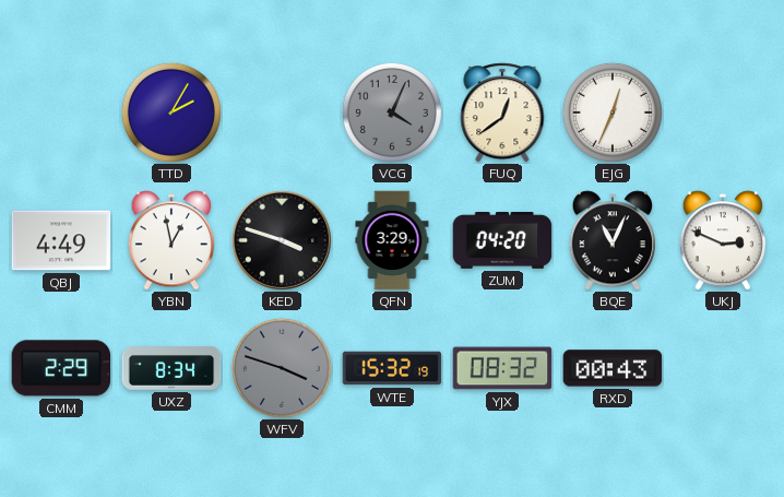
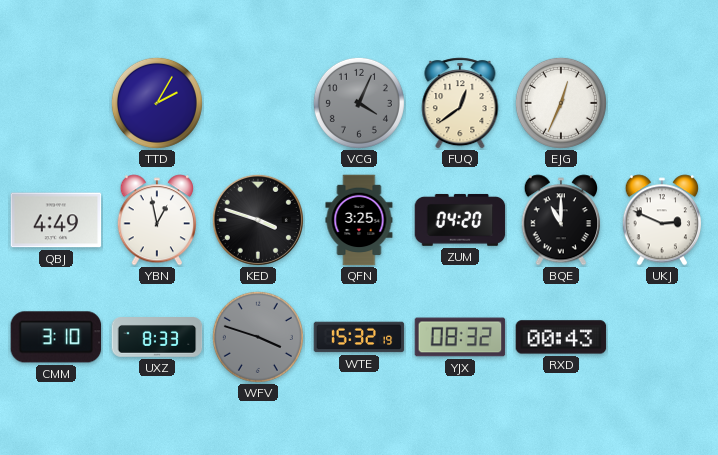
QFN: 3:29 -> 3:25 (359, 220)
BQE: 11:04 -> 11:00 (560, 220)
CMM: 2:29 -> 3:10 (56, 337)
UXZ: 8:34 -> 8:33 (157, 338)
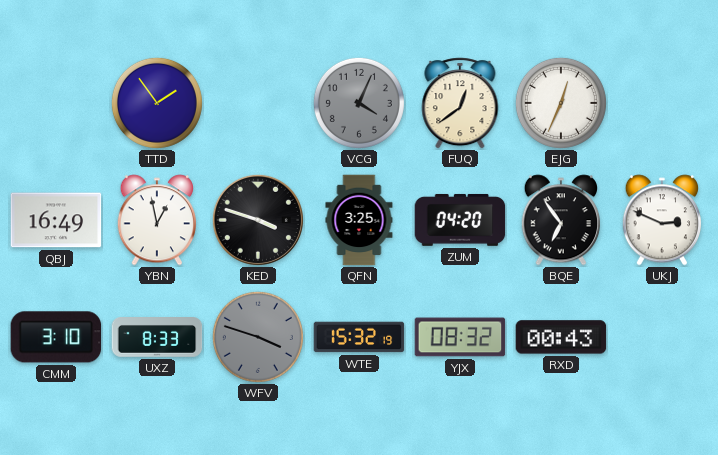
TTD: 2:05 -> 1:54 (157, 103)
QBJ: 4:49 -> 16:49 (56, 220)
BQE: 11:00 -> 6:54 (560, 220)
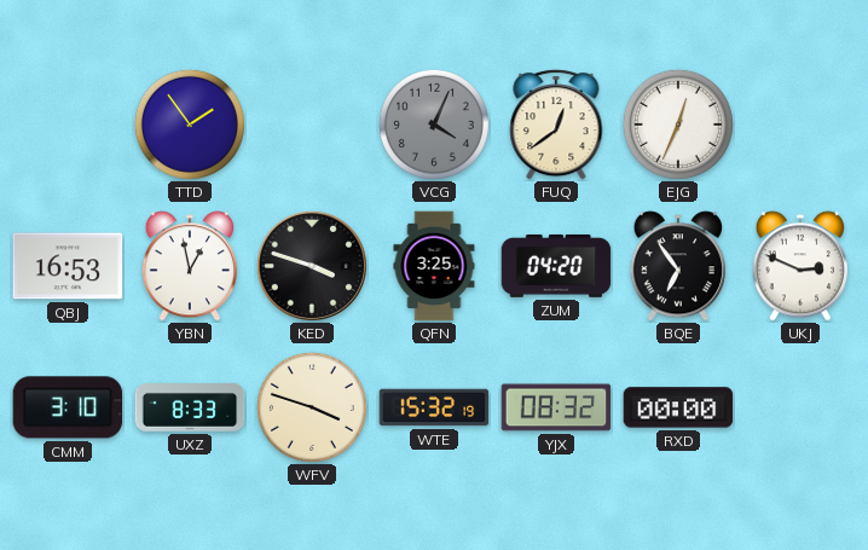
QBJ: 16:49 -> 16:53 (68, 266)
WFV dial: grey -> cream (312, 407)
RXD: 00:43 -> 00:00 (678, 407)
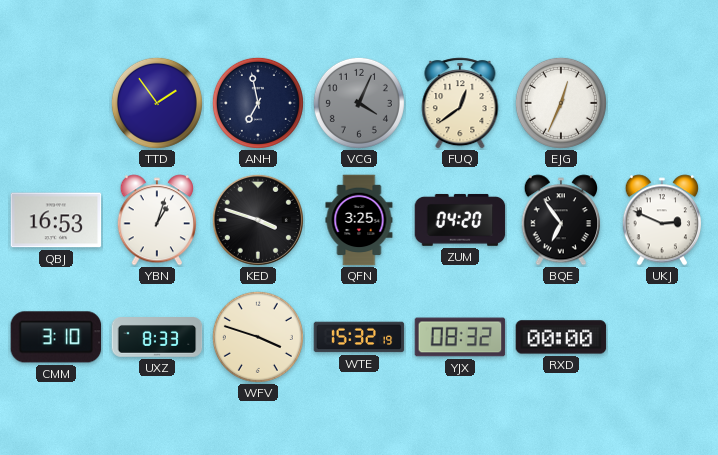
ANH: none -> 6:58 (258, 103)
YBN: 12:58 -> 1:03 (156, 220)
